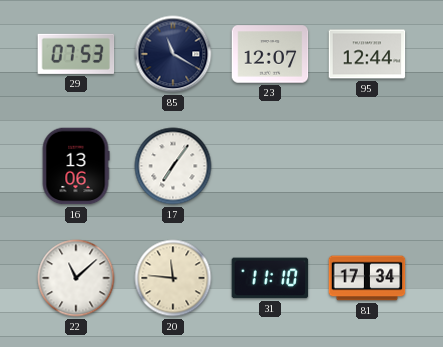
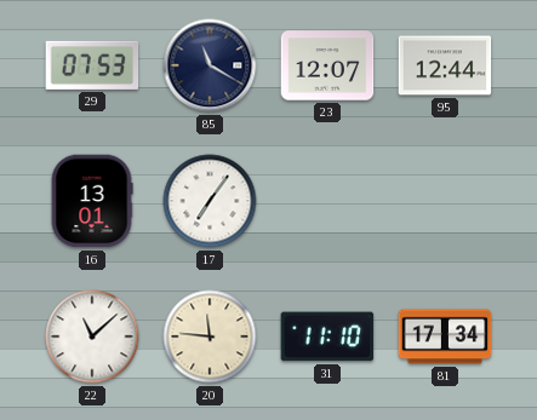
16: 13:06 -> 13:01 (92, 201)
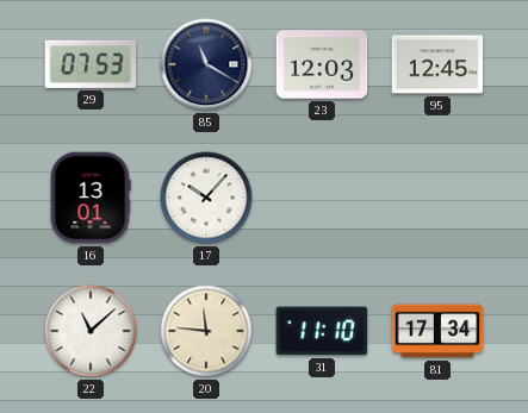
23: 12:07 -> 12:03 (322, 64)
95: 12:44 -> 12:45 (437, 64)
17: 7:06 -> 10:07 (206, 198)
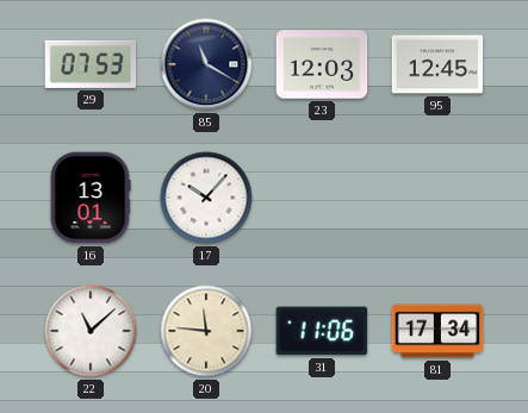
31: 11:10 -> 11:06 (322, 331)
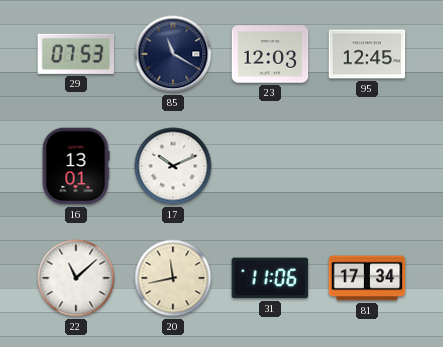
17: 10:07 -> 10:11 (173, 166)
20: 11:46 -> 11:43 (173, 278)
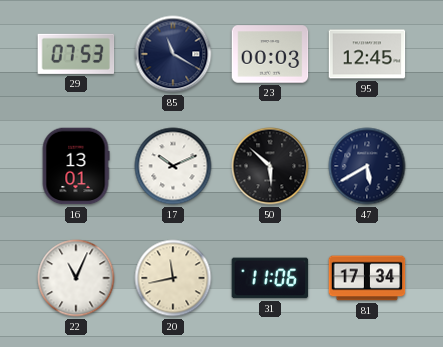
23: 12:03 -> 00:03 (270, 54)
50: none -> 5:52 (270, 166)
47: none -> 5:40 (367, 166)
22: 11:08 -> 11:04 (76, 278)
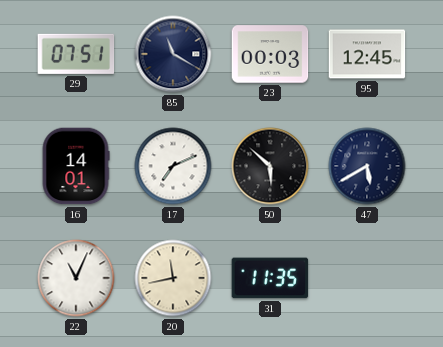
29: 07:53 -> 07:51 (76, 54)
16: 13:01 -> 14:01 (76, 166)
17: 10:11 -> 7:11 (173, 166)
31: 11:06 -> 11:35 (270, 278)
81: 17:34 -> none (367, 278)
